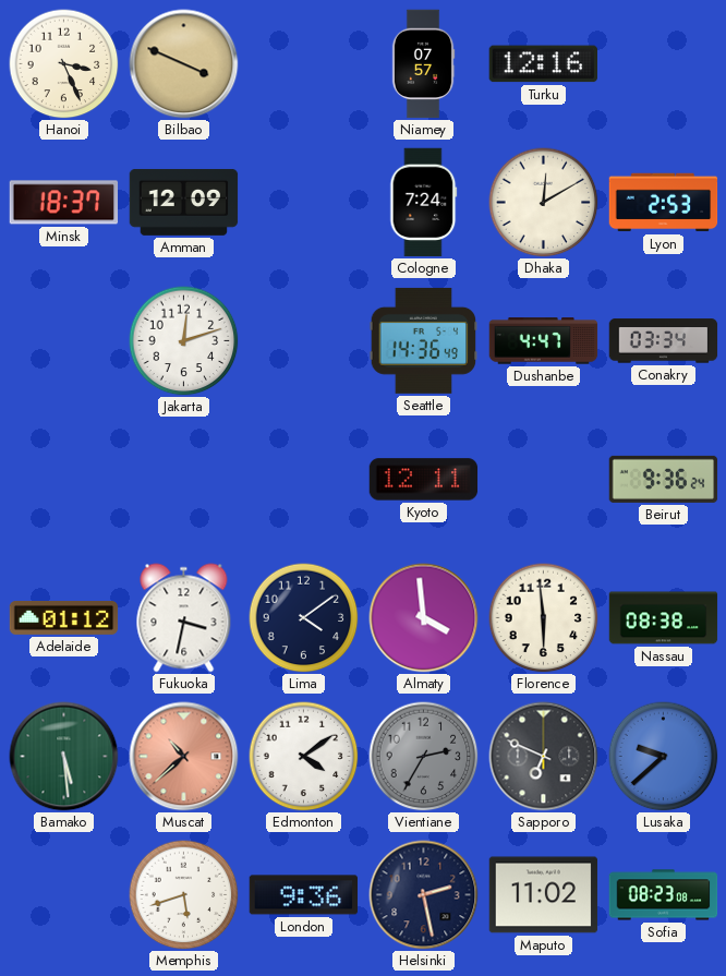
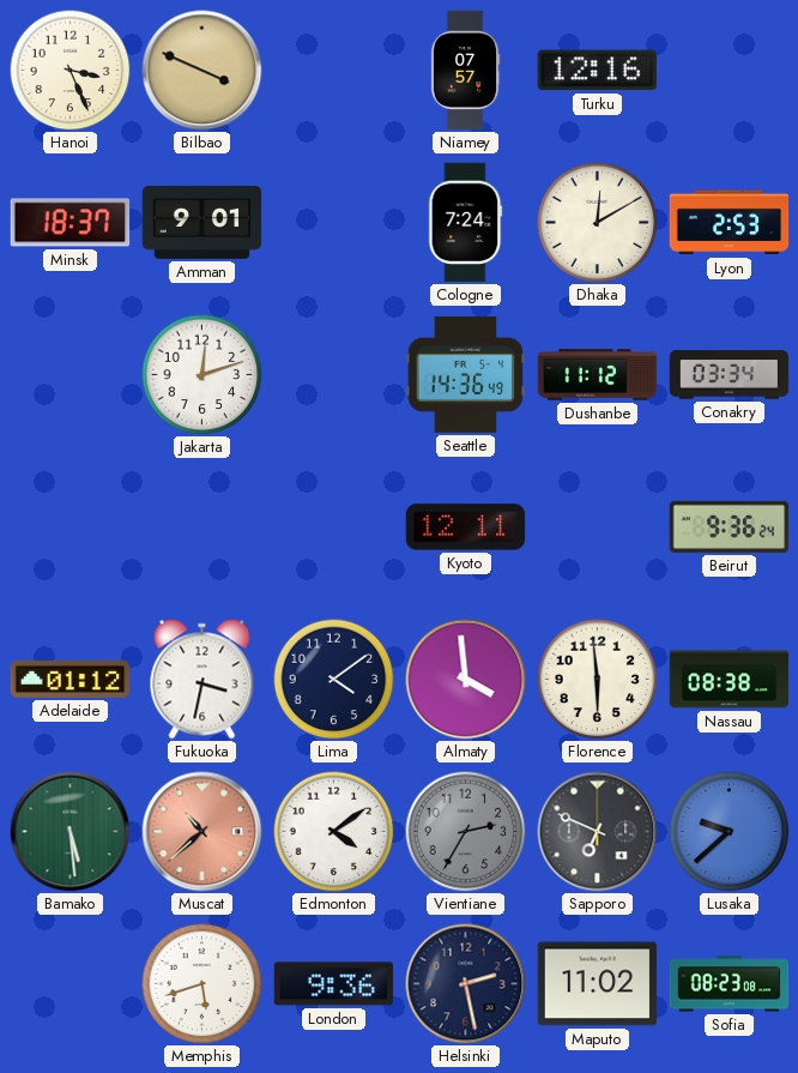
Amman: 12:09 -> 9:01 (202, 222)
Dushanbe: 4:47 -> 11:12 (598, 375)
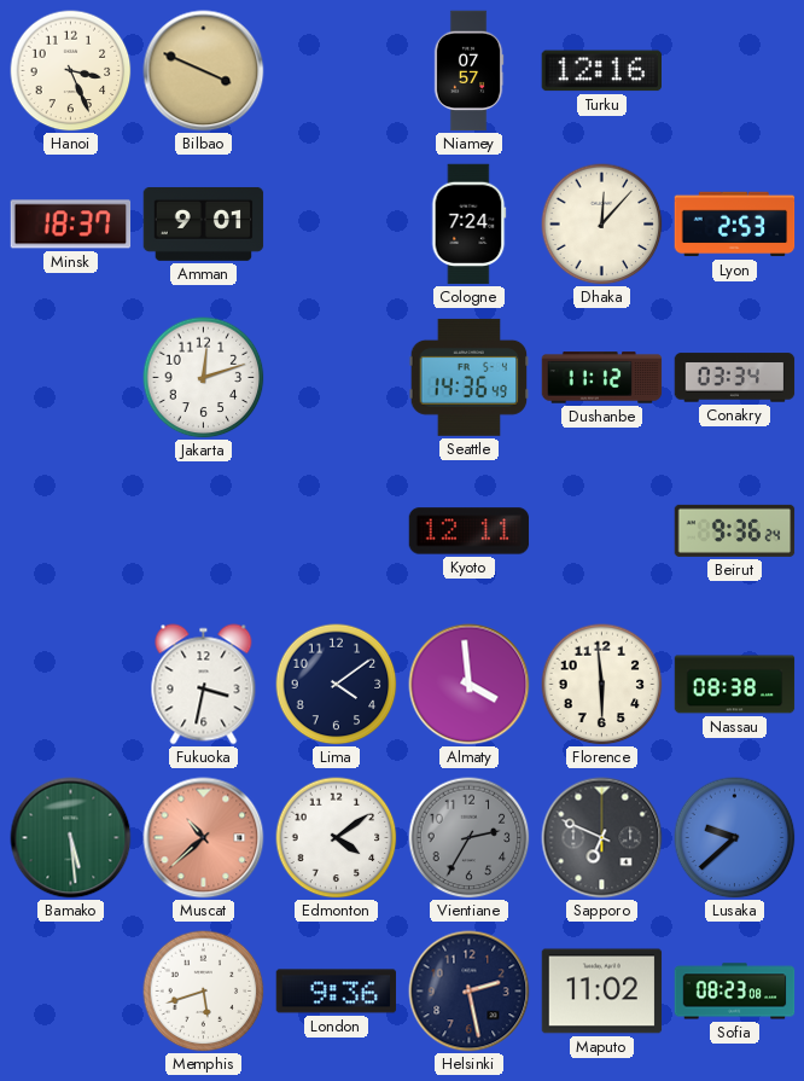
Dhaka: 12:10 -> 12:07 (602, 225)
Adelaide: 01:12 -> none (71, 679)
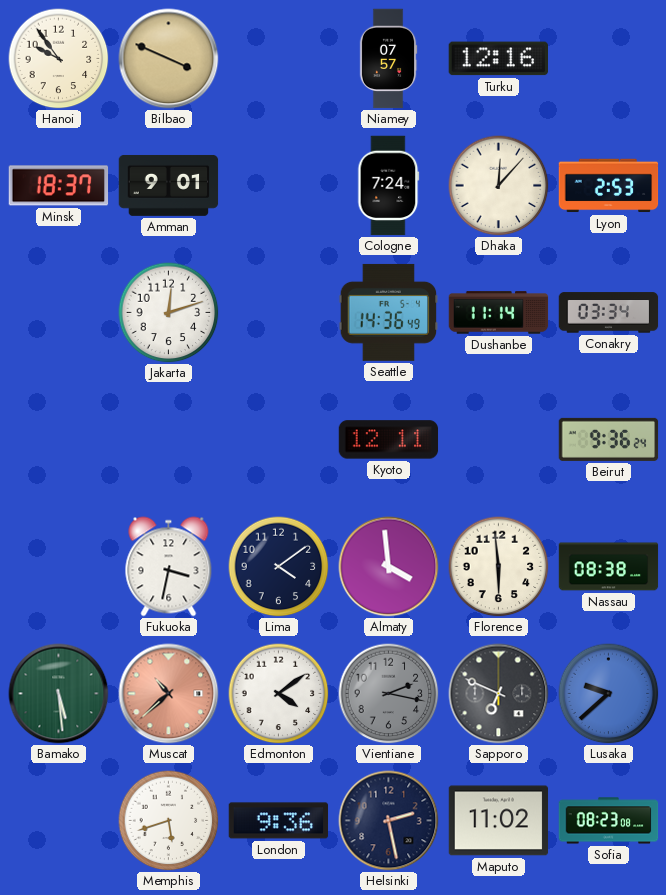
Hanoi: 3:26 -> 9:54 (59, 59)
Dushanbe: 11:12 -> 11:14 (499, 313)
Vientiane: 2:35 -> 2:17 (389, 694)
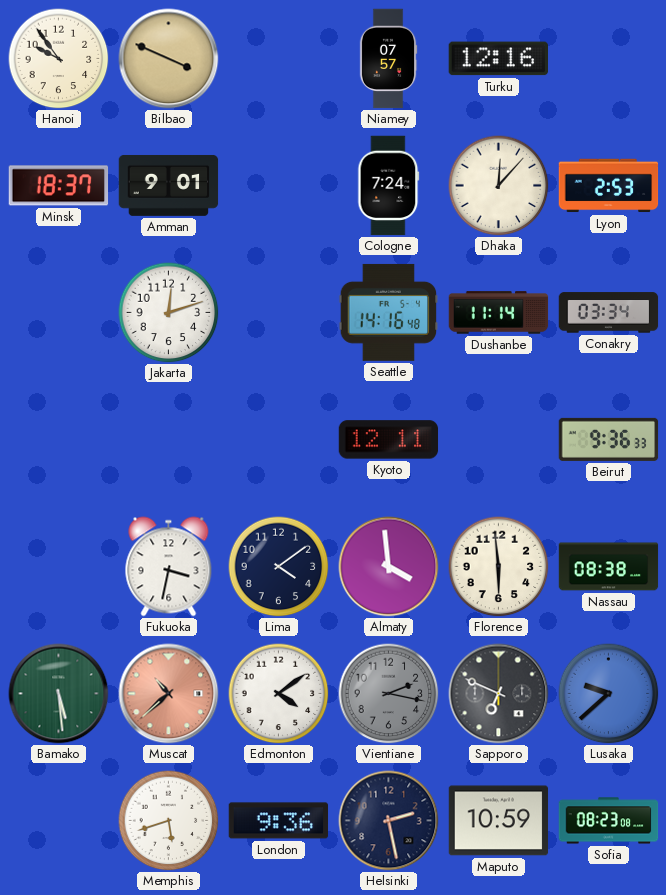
Seattle: 14:36 -> 14:16 (389, 312)
Beirut: 9:36:24 -> 9:36:33 (609, 439)
Maputo: 11:02 -> 10:59 (499, 821)
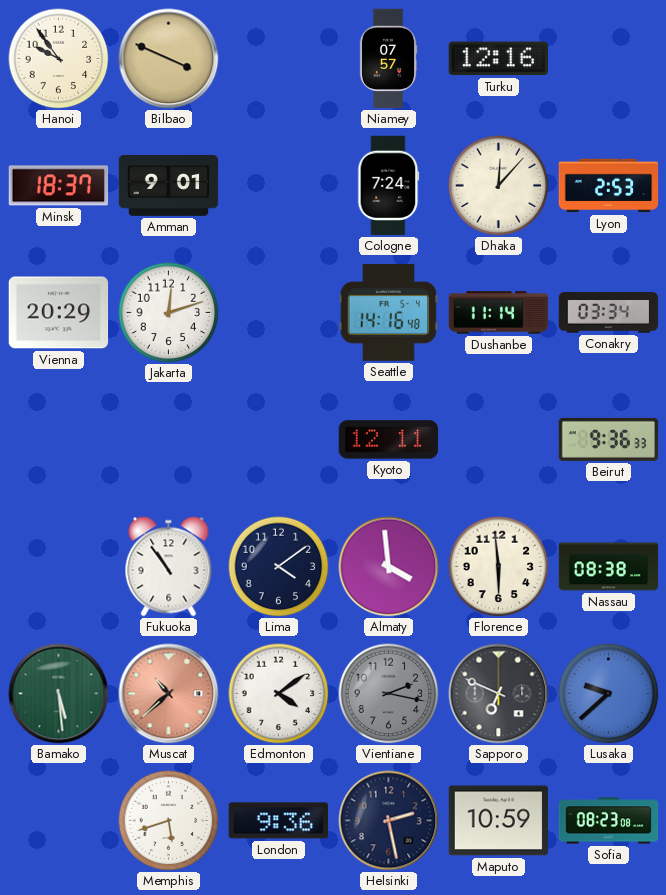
Vienna: none -> 20:29 (59, 313)
Fukuoka: 3:32 -> 10:54 (169, 567)
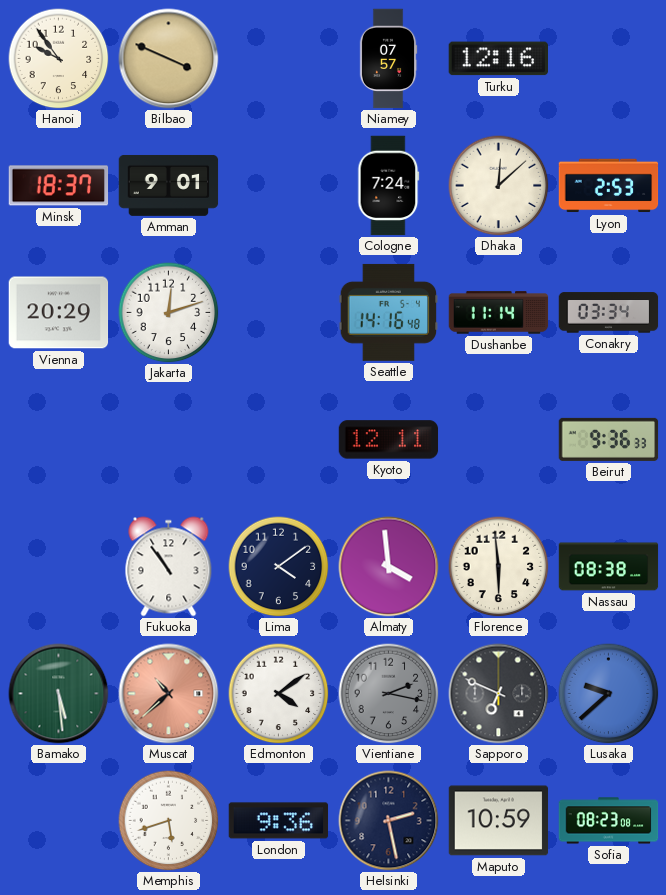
Dhaka: 12:07 -> 12:08 (499, 186)
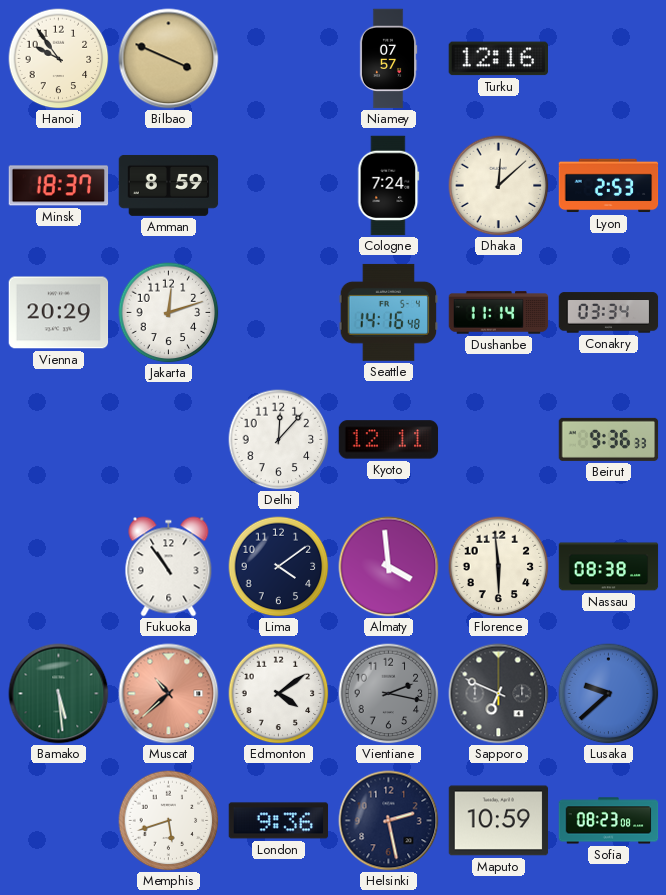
Amman: 9:01 -> 8:59 (169, 185)
Delhi: none -> 12:07 (279, 440)
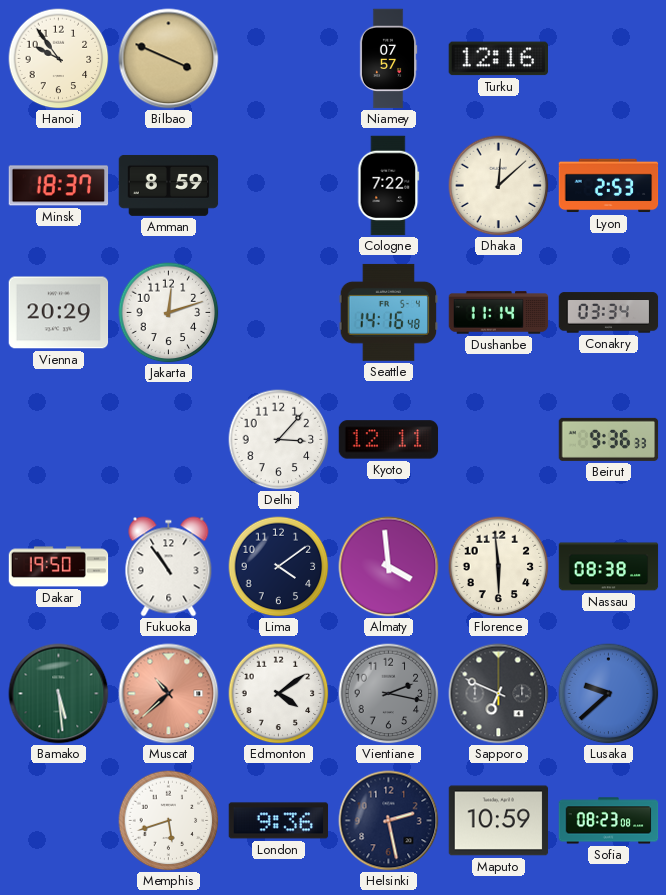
Cologne: 7:24 -> 7:22 (389, 186)
Delhi: 12:07 -> 3:07 (279, 440)
Dakar: none -> 19:50 (59, 567)
